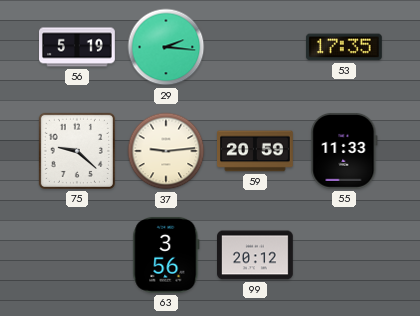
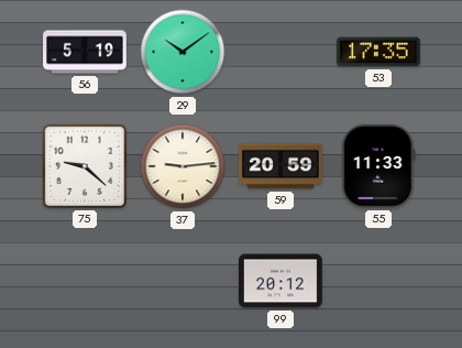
29: 2:16 -> 10:09 (183, 52)
63: 3:56 -> none (166, 255)
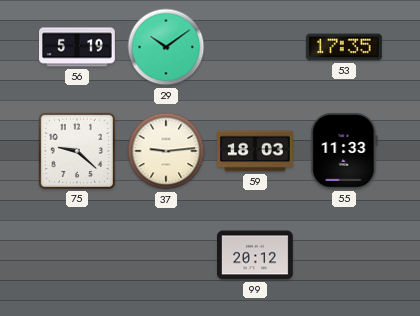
59: 20:59 -> 18:03 (256, 151)
